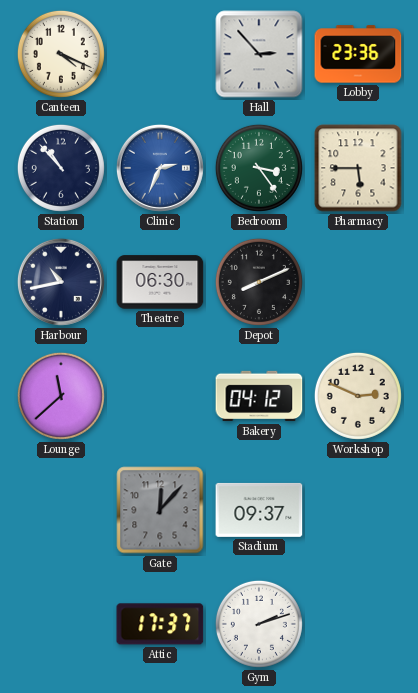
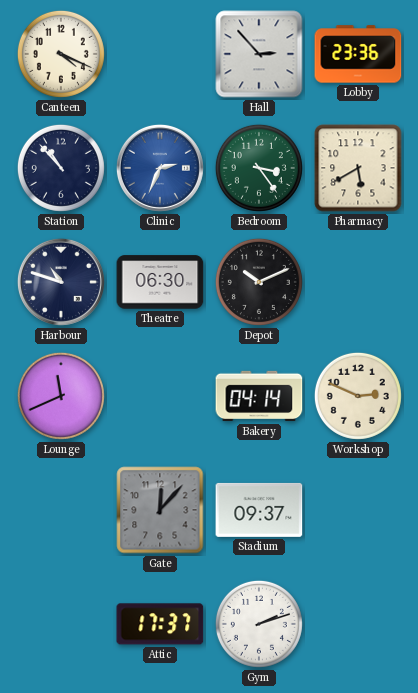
Pharmacy: 5:45 -> 5:40 (358, 168)
Harbour: 10:43 -> 10:48 (61, 282)
Depot: 8:11 -> 10:11 (259, 282)
Lounge: 11:38 -> 11:41 (61, 396)
Bakery: 04:12 -> 04:14 (259, 396)
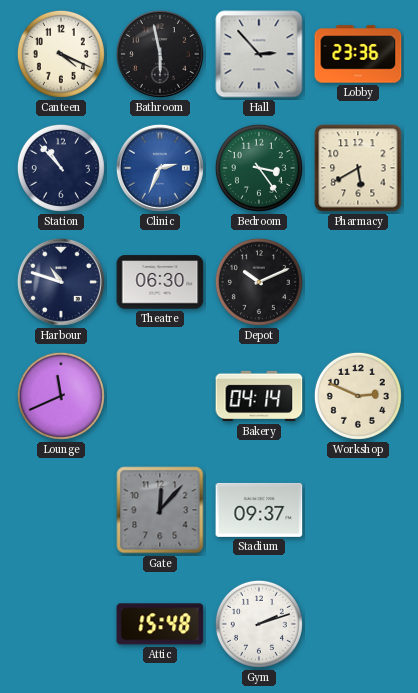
Bathroom: none -> 5:58 (160, 54)
Attic: 17:37 -> 15:48 (160, 624)
